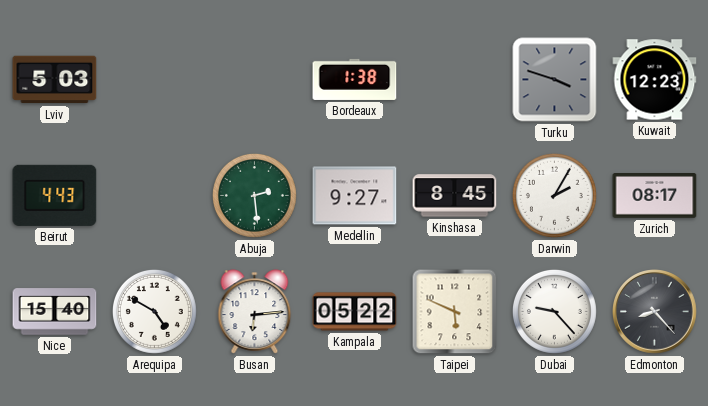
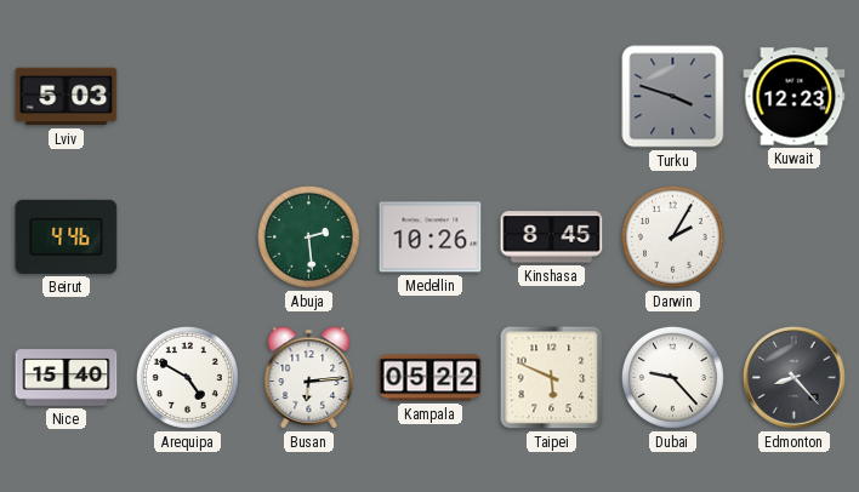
Bordeaux: 1:38 -> none (355, 79)
Beirut: 4:43 -> 4:46 (67, 236)
Medellin: 9:27 -> 10:26 (431, 238)
Zurich: 08:17 -> none (655, 196)
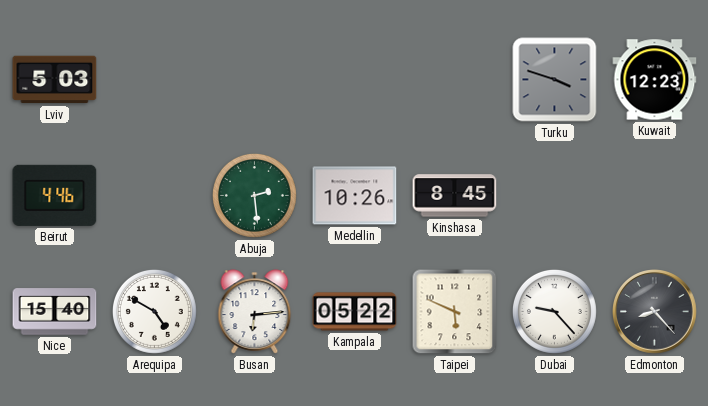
Darwin: 2:05 -> none (672, 236)
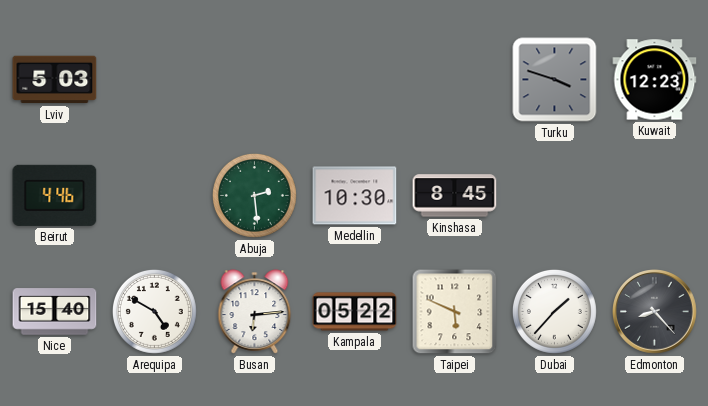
Medellin: 10:26 -> 10:30 (355, 196)
Dubai: 9:23 -> 1:37 (554, 311)
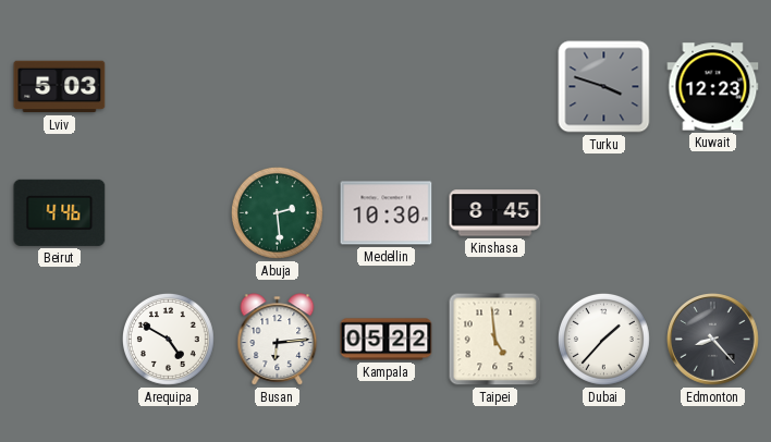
Nice: 15:40 -> none (55, 312)
Taipei: 5:49 -> 4:59 (495, 340)
